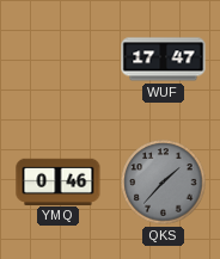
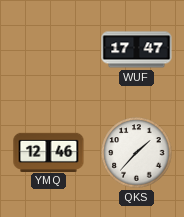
YMQ: 0:46 -> 12:46 (49, 152)
QKS dial: grey -> white (137, 153)
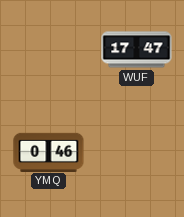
YMQ: 12:46 -> 0:46 (49, 152)
QKS: 1:37 -> none (137, 153)
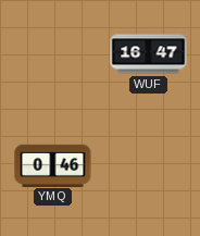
WUF: 17:47 -> 16:47 (149, 54)
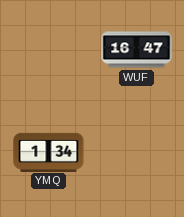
YMQ: 0:46 -> 1:34 (49, 152)
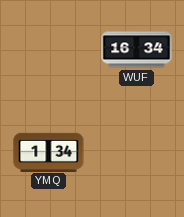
WUF: 16:47 -> 16:34 (137, 50)
